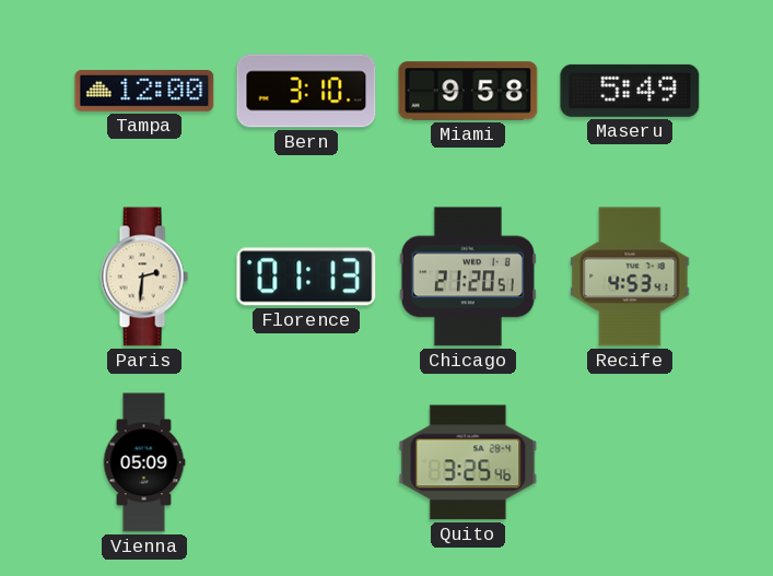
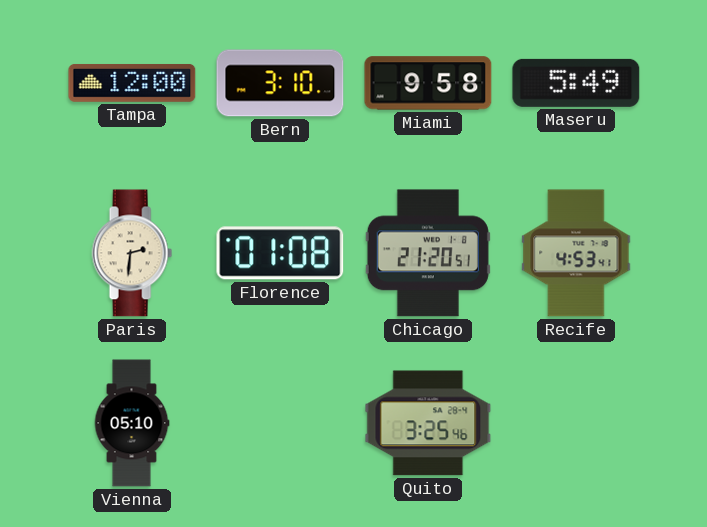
Florence: 01:13 -> 01:08 (280, 253)
Vienna: 05:09 -> 05:10 (132, 423)
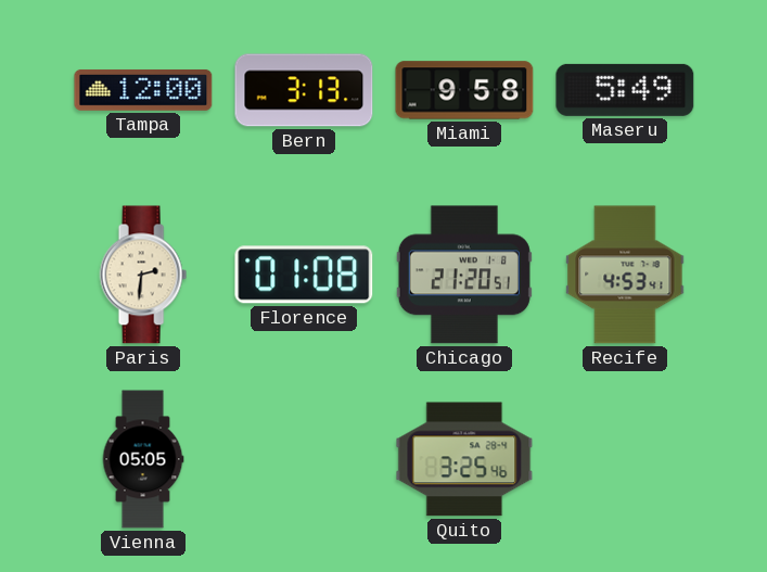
Bern: 3:10 -> 3:13 (304, 90)
Vienna: 05:10 -> 05:05 (143, 459)
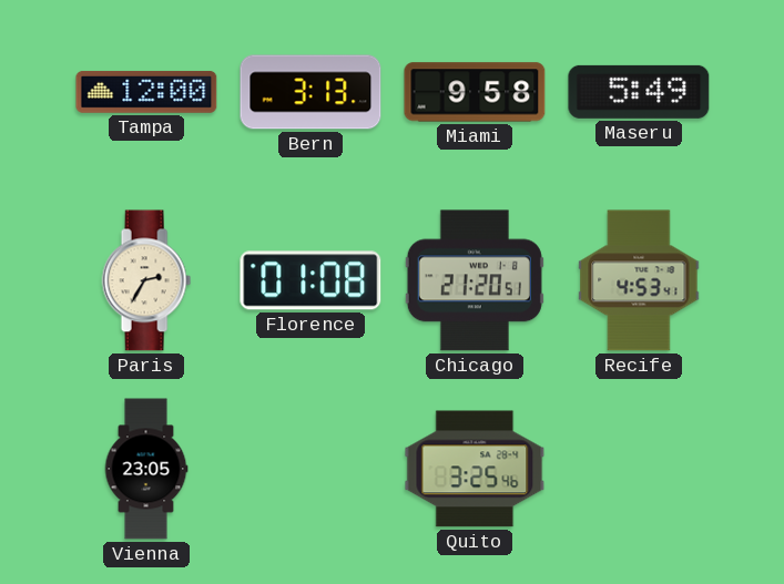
Paris: 2:31 -> 2:35 (146, 280)
Vienna: 05:05 -> 23:05 (146, 469)
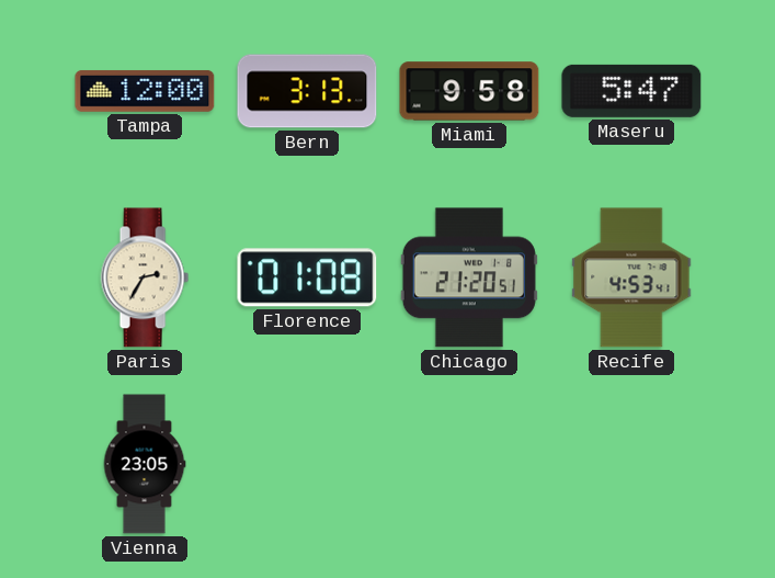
Maseru: 5:49 -> 5:47 (631, 91)
Quito: 3:25 -> none (475, 469)
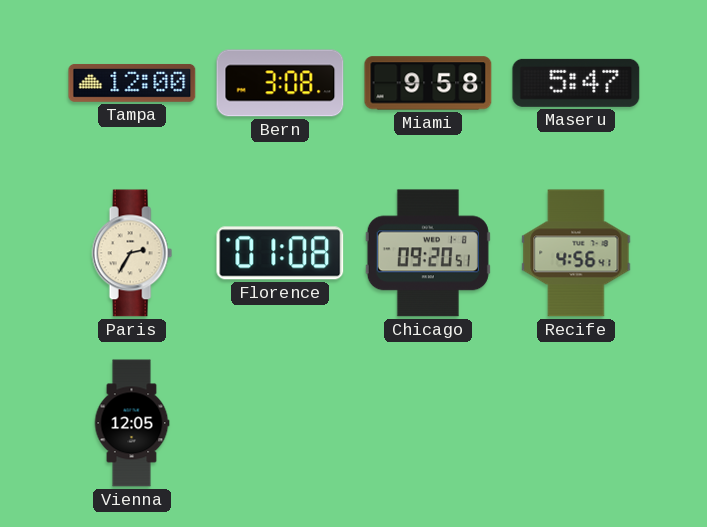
Bern: 3:13 -> 3:08 (280, 83)
Chicago: 21:20 -> 09:20 (428, 253)
Recife: 4:53 -> 4:56 (576, 253)
Vienna: 23:05 -> 12:05 (132, 423)
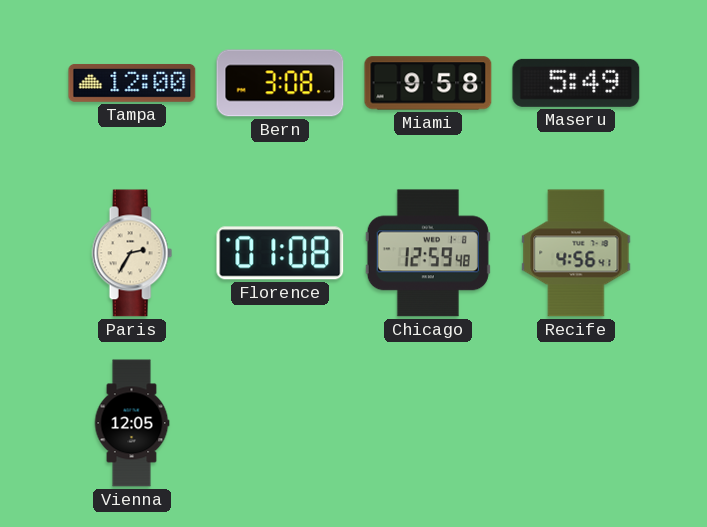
Maseru: 5:47 -> 5:49 (576, 83)
Chicago: 09:20 -> 12:59 (428, 253)
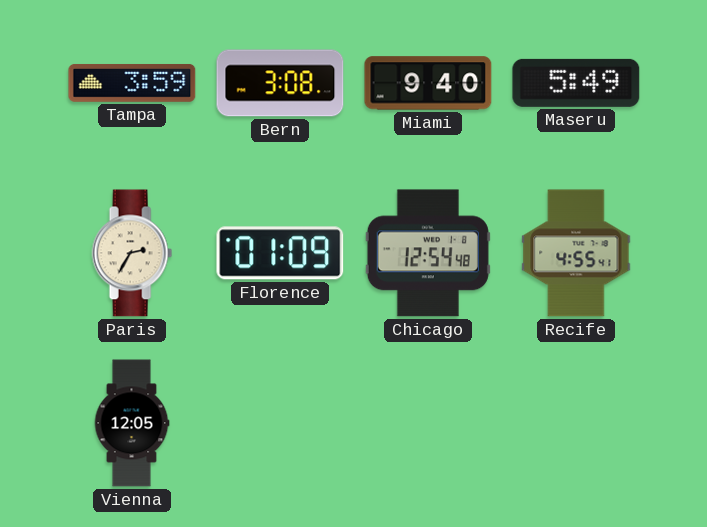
Tampa: 12:00 -> 3:59 (132, 83)
Miami: 9:58 -> 9:40 (428, 83)
Florence: 01:08 -> 01:09 (280, 253)
Chicago: 12:59 -> 12:54 (428, 253)
Recife: 4:56 -> 4:55 (576, 253)
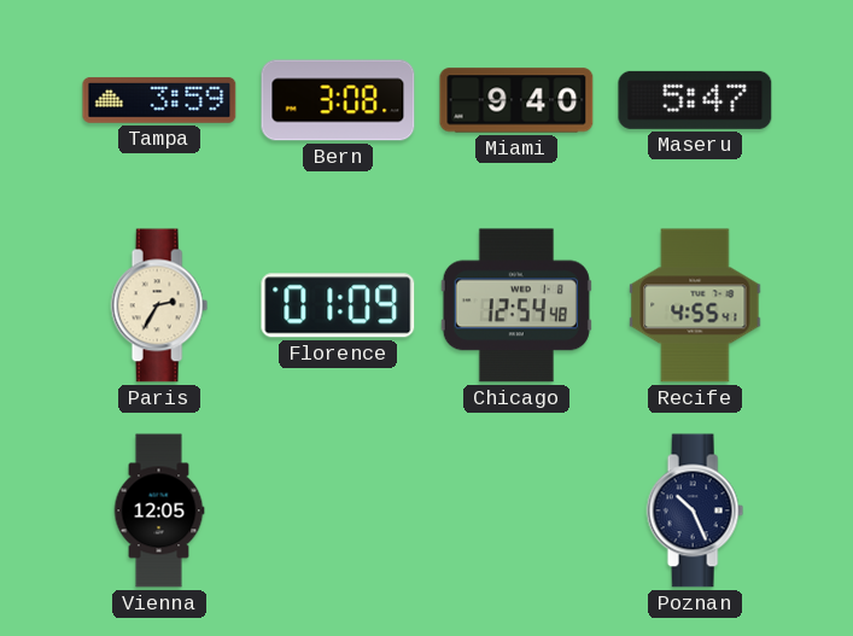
Maseru: 5:49 -> 5:47 (695, 100)
Poznan: none -> 10:26 (695, 510)
